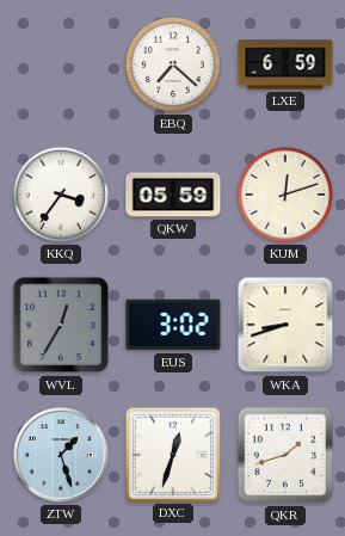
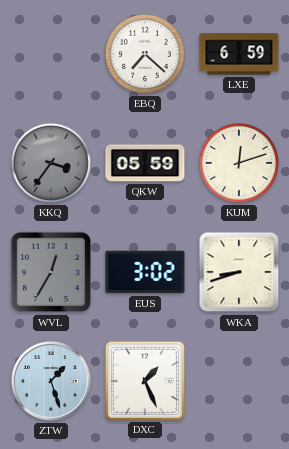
KKQ dial: white -> grey (51, 163)
DXC: 12:33 -> 1:26 (144, 380)
QKR: 1:42 -> none (285, 455)
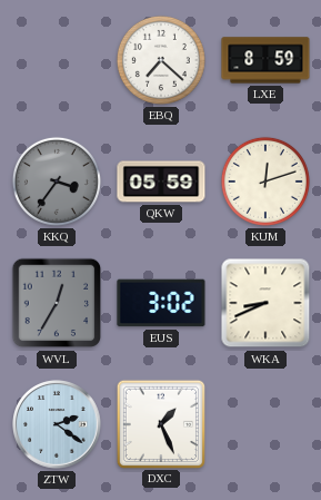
LXE: 6:59 -> 8:59 (265, 60)
WKA: 8:42 -> 8:41 (265, 303)
ZTW: 1:27 -> 2:21 (57, 424)
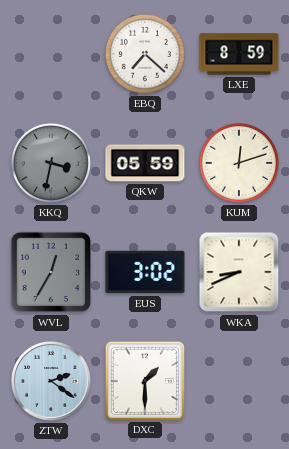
KKQ: 3:36 -> 3:32 (51, 163)
DXC: 1:26 -> 1:30 (144, 380)
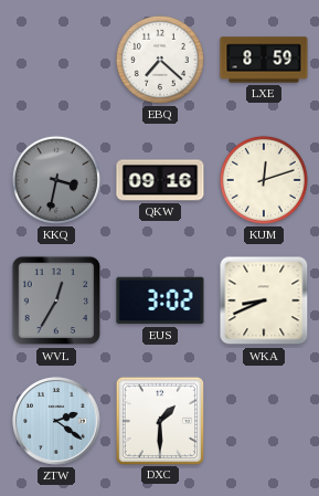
QKW: 05:59 -> 09:16 (160, 180)
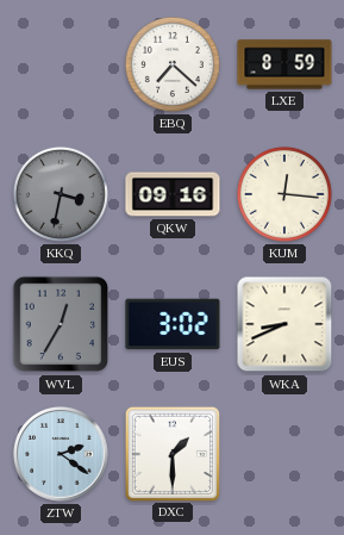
KUM: 12:12 -> 12:16 (284, 194)
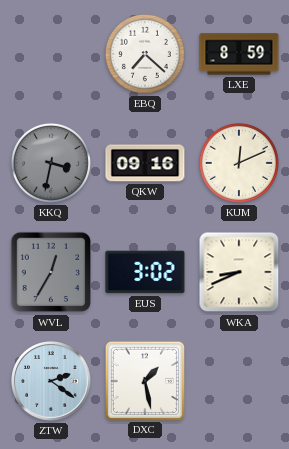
KUM: 12:16 -> 12:11 (239, 163)
DXC: 1:30 -> 1:28 (144, 380)
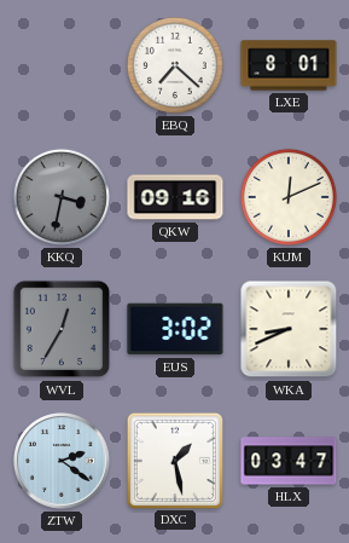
LXE: 8:59 -> 8:01 (289, 65)
HLX: none -> 03:47 (289, 461)
